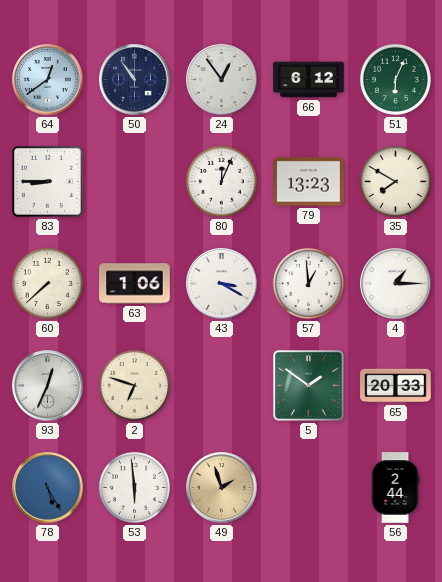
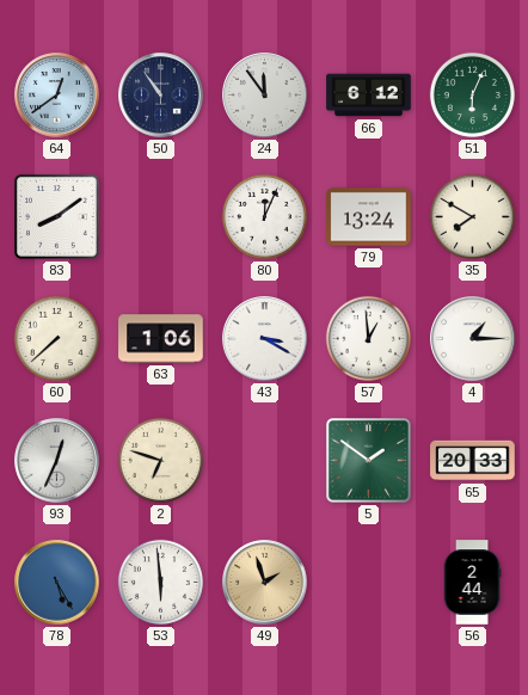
24: 12:54 -> 11:54 (265, 96)
83: 8:45 -> 8:09 (57, 217)
79: 13:23 -> 13:24 (369, 217)
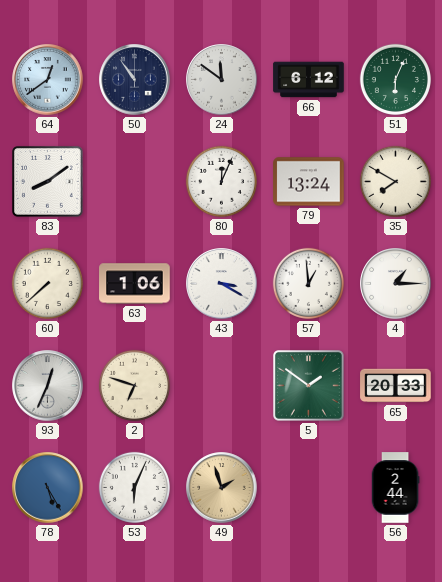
24: 11:54 -> 11:51 (222, 80)
53: 5:59 -> 6:04 (134, 487)
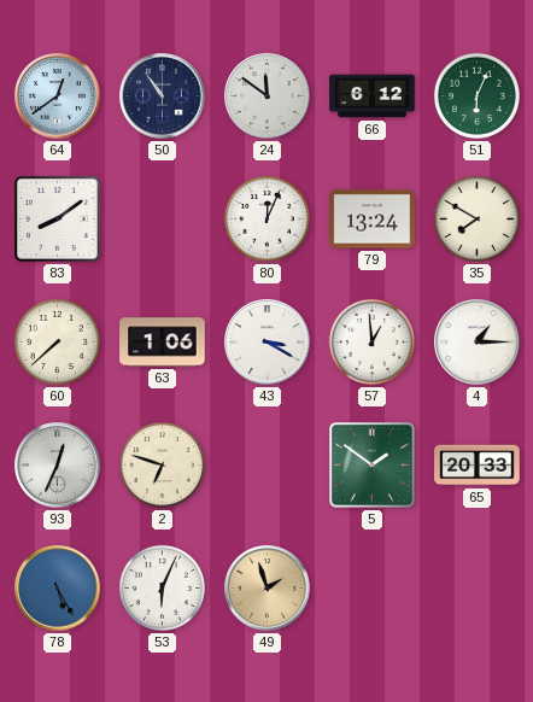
56: 2:44 -> none (395, 488)
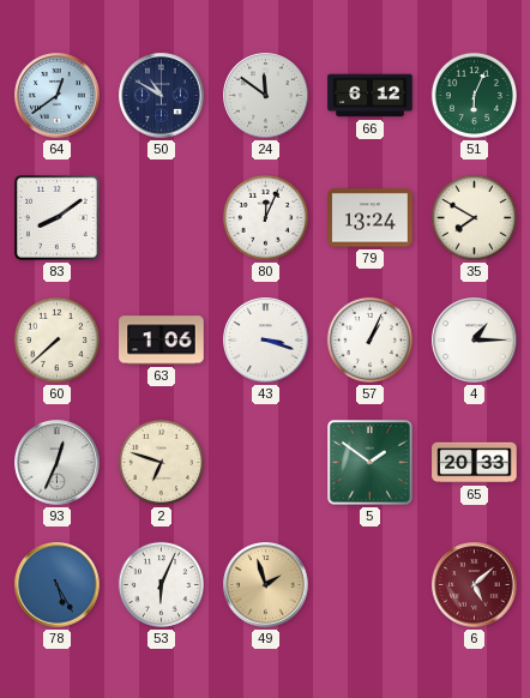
50: 10:54 -> 10:50 (162, 96)
43: 3:20 -> 3:18 (266, 341)
57: 12:59 -> 1:04 (369, 339)
6: none -> 5:08 (475, 585)
